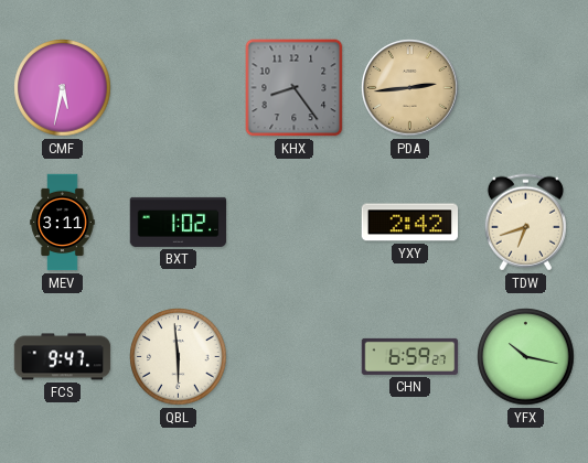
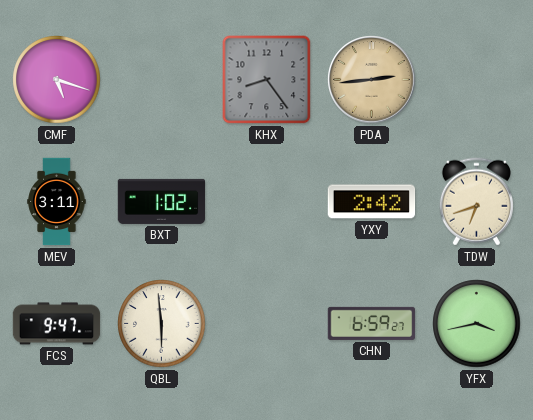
CMF: 5:32 -> 5:18 (57, 80)
YFX: 10:17 -> 3:43 (477, 324)
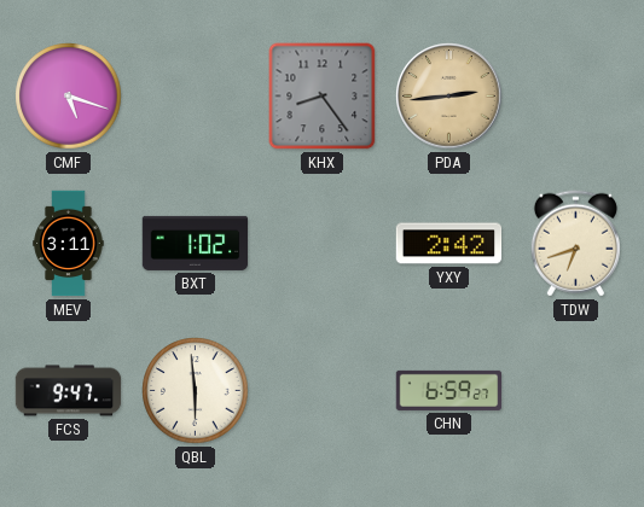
YFX: 3:43 -> none (477, 324)
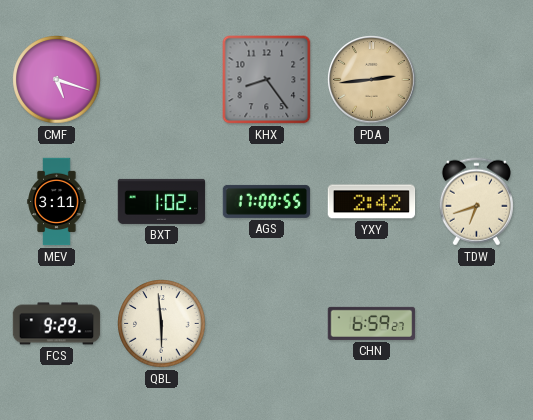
AGS: none -> 17:00 (267, 201)
FCS: 9:47 -> 9:29 (57, 324)
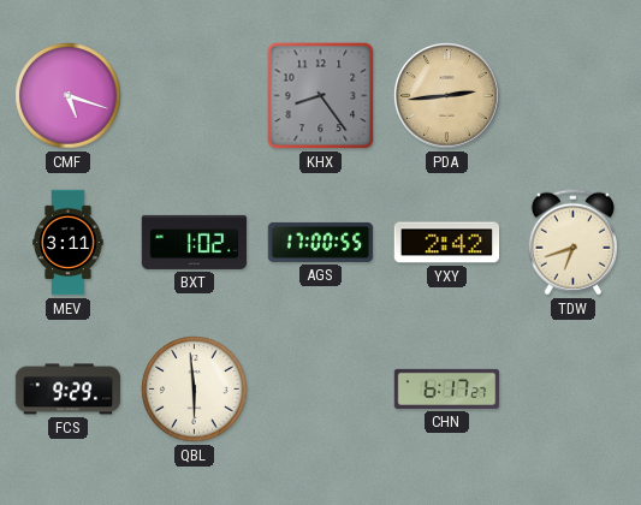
CHN: 6:59 -> 6:17 (447, 388)
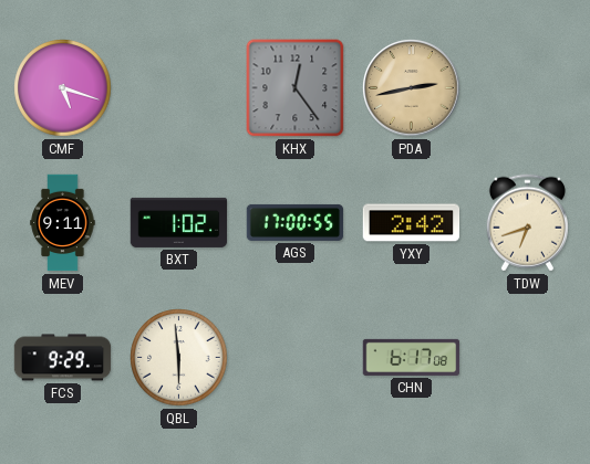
KHX: 8:24 -> 12:24 (296, 88)
PDA: 2:44 -> 2:43 (412, 88)
MEV: 3:11 -> 9:11 (63, 223)
CHN: 6:17:27 -> 6:17:08 (412, 357)
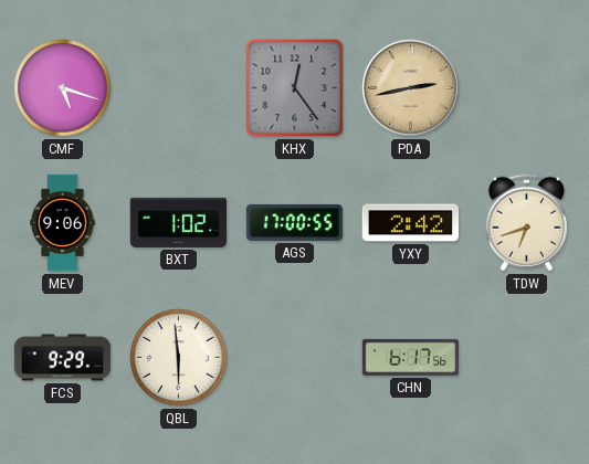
MEV: 9:11 -> 9:06 (63, 223)
CHN: 6:17:08 -> 6:17:56 (411, 357)
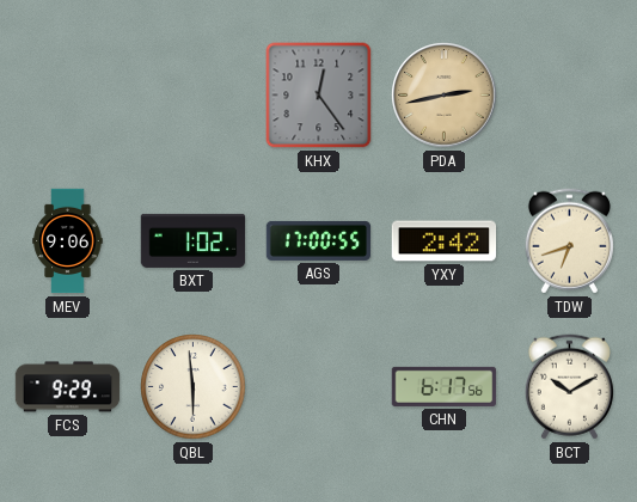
CMF: 5:18 -> none (63, 88)
BCT: none -> 10:10 (569, 387)
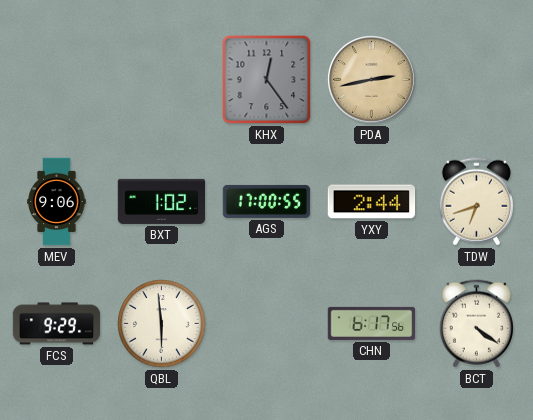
YXY: 2:42 -> 2:44 (372, 202)
BCT: 10:10 -> 4:21 (476, 324)
